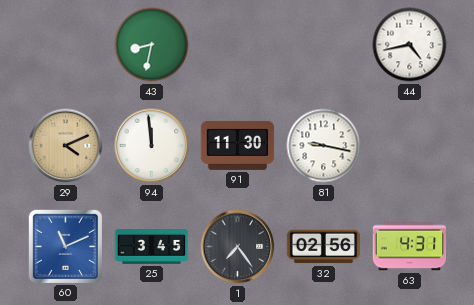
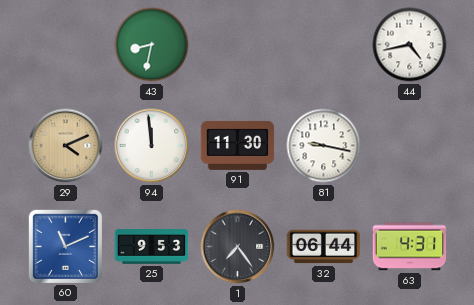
25: 3:45 -> 9:53 (152, 247)
32: 02:56 -> 06:44 (324, 247)
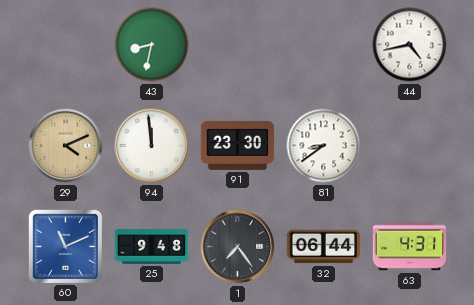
91: 11:30 -> 23:30 (238, 145)
81: 9:17 -> 8:39 (324, 146)
25: 9:53 -> 9:48 (152, 247)
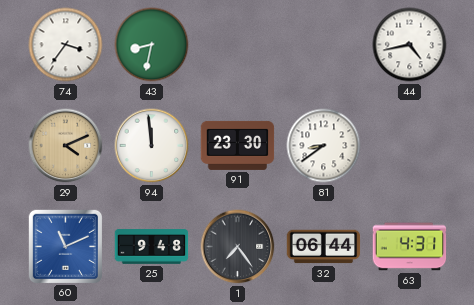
74: none -> 3:36 (66, 45)
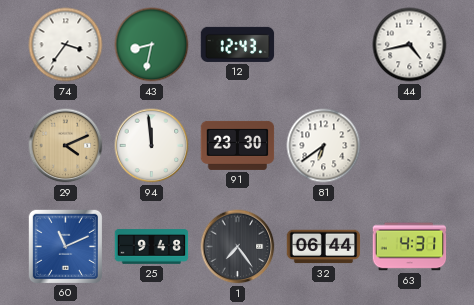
12: none -> 12:43 (238, 44)
81: 8:39 -> 6:39 (324, 146)
